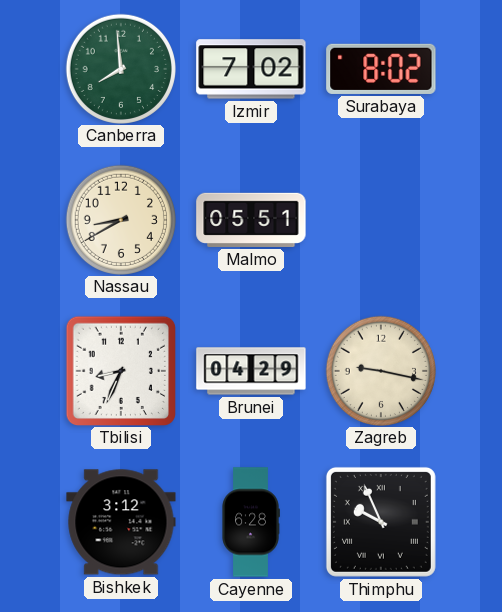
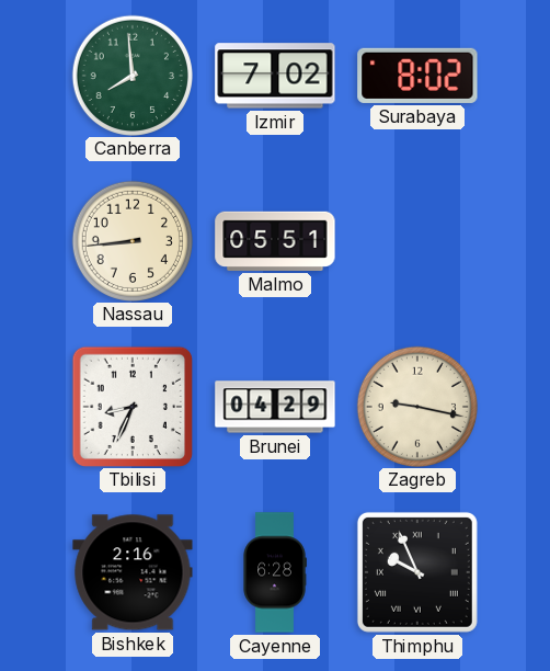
Nassau: 8:40 -> 8:44 (131, 240)
Bishkek: 3:12 -> 2:16 (133, 572)
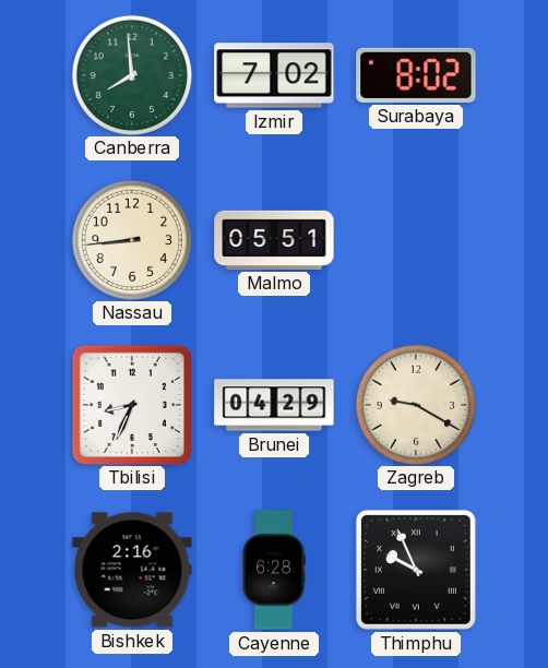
Zagreb: 9:17 -> 9:20 (415, 404)
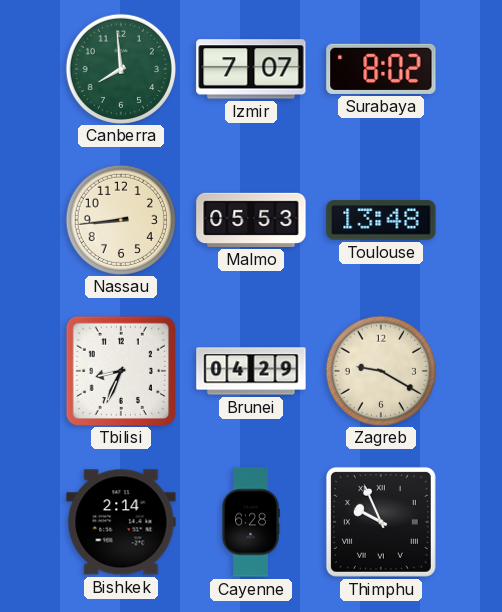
Izmir: 7:02 -> 7:07 (251, 69)
Malmo: 05:51 -> 05:53 (251, 220)
Toulouse: none -> 13:48 (381, 220)
Bishkek: 2:16 -> 2:14 (121, 522)
